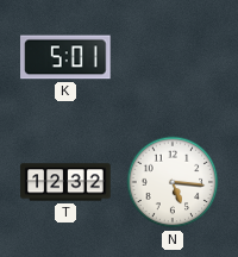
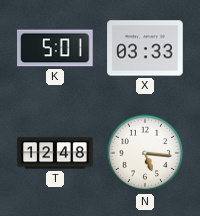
X: none -> 03:33 (145, 48)
T: 12:32 -> 12:48 (55, 153)
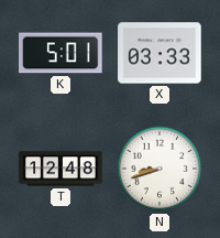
N: 5:16 -> 8:42 (159, 169)
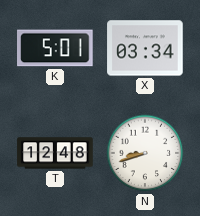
X: 03:33 -> 03:34 (145, 48)
